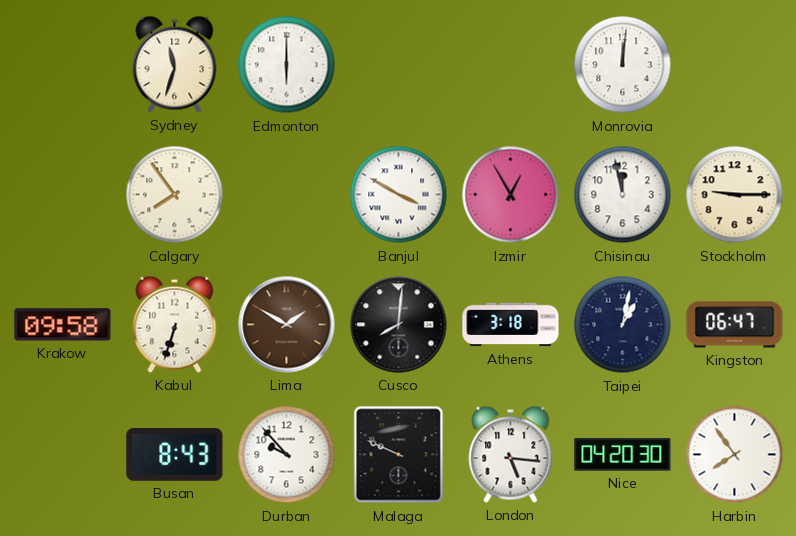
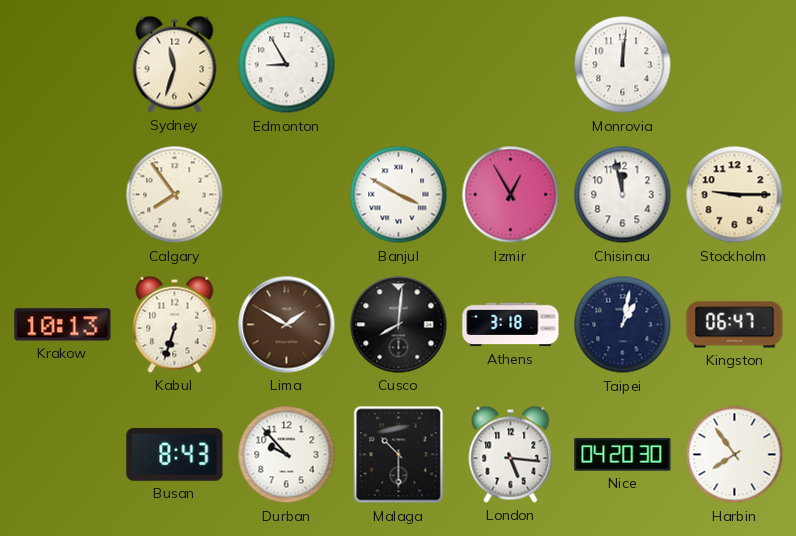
Edmonton: 6:00 -> 8:55 (287, 65)
Krakow: 09:58 -> 10:13 (63, 325)
Malaga: 9:49 -> 10:30 (399, 455)
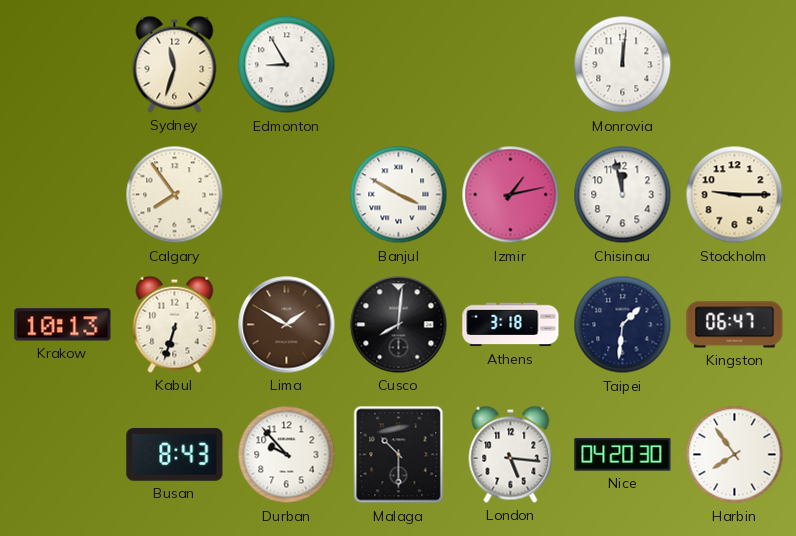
Izmir: 12:55 -> 1:13 (511, 195)
Taipei: 1:02 -> 1:31 (623, 325)
